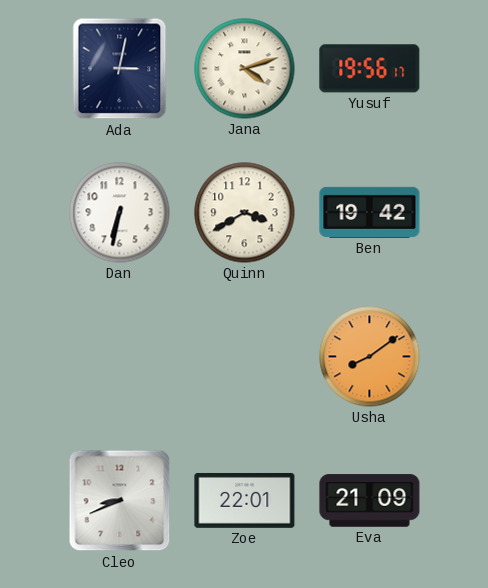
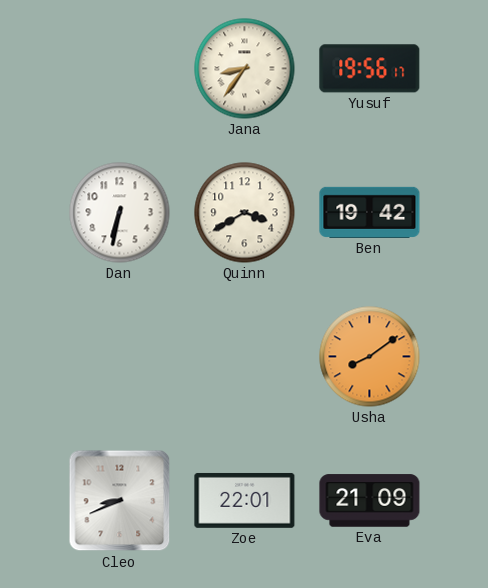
Ada: 3:02 -> none (120, 69)
Jana: 4:12 -> 8:36 (245, 69)
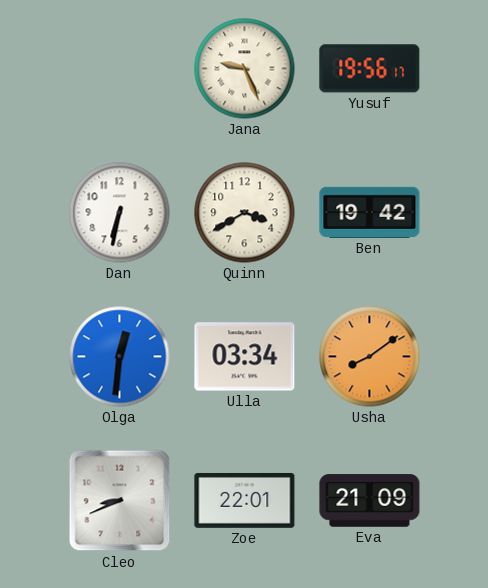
Jana: 8:36 -> 9:26 (245, 69)
Olga: none -> 12:31 (120, 357)
Ulla: none -> 03:34 (245, 357)
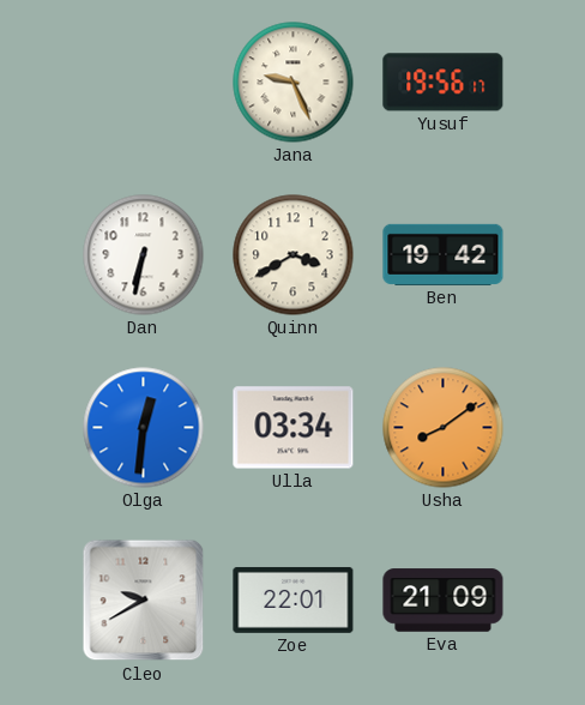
Cleo: 8:41 -> 9:40 (144, 601)
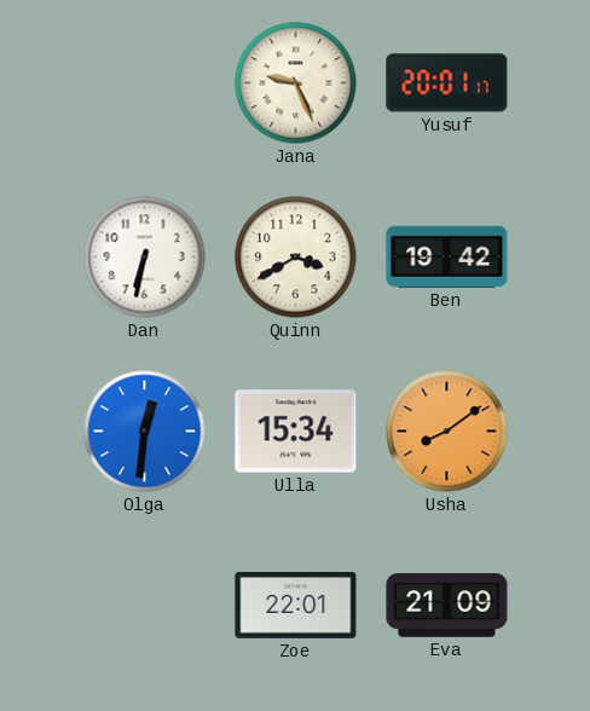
Yusuf: 19:56 -> 20:01 (447, 83)
Ulla: 03:34 -> 15:34 (296, 432)
Cleo: 9:40 -> none (144, 601)
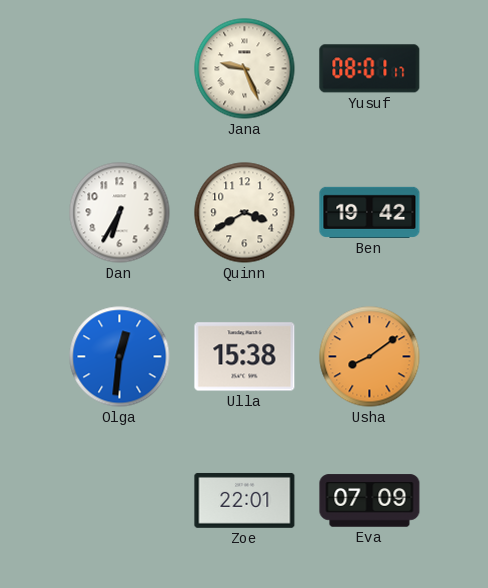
Yusuf: 20:01 -> 08:01 (370, 69)
Dan: 6:32 -> 6:35 (120, 213)
Ulla: 15:34 -> 15:38 (245, 357)
Eva: 21:09 -> 07:09 (370, 501)
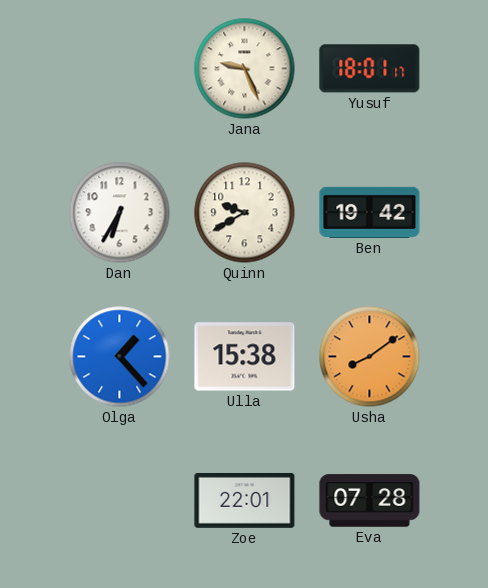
Yusuf: 08:01 -> 18:01 (370, 69)
Quinn: 3:40 -> 9:40 (245, 213)
Olga: 12:31 -> 1:23 (120, 357)
Eva: 07:09 -> 07:28 (370, 501)
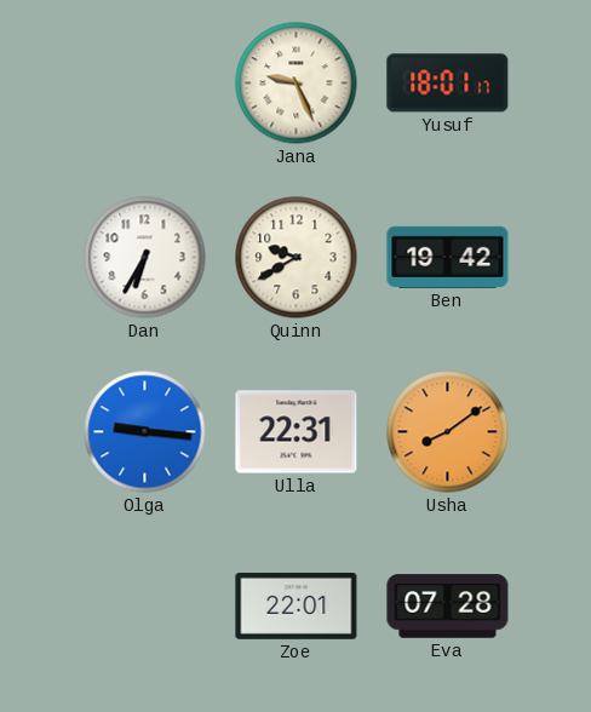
Olga: 1:23 -> 9:16 (145, 432)
Ulla: 15:38 -> 22:31 (297, 432)
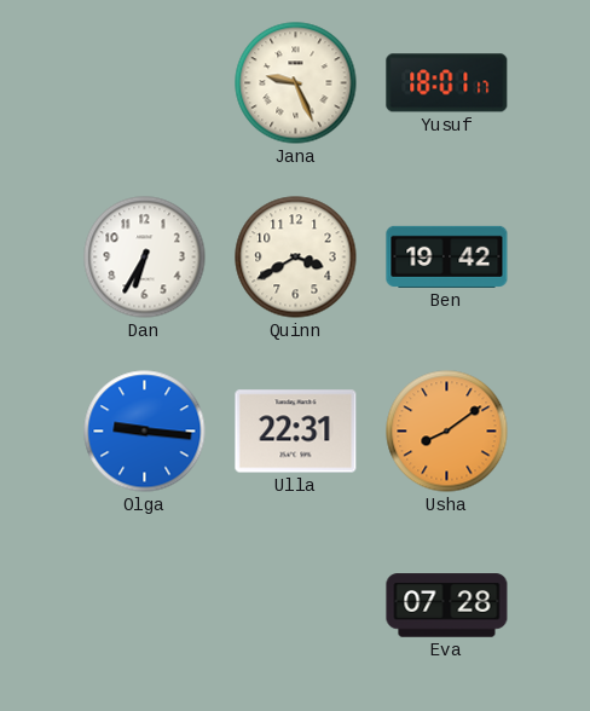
Quinn: 9:40 -> 3:40 (296, 258)
Zoe: 22:01 -> none (297, 605)
